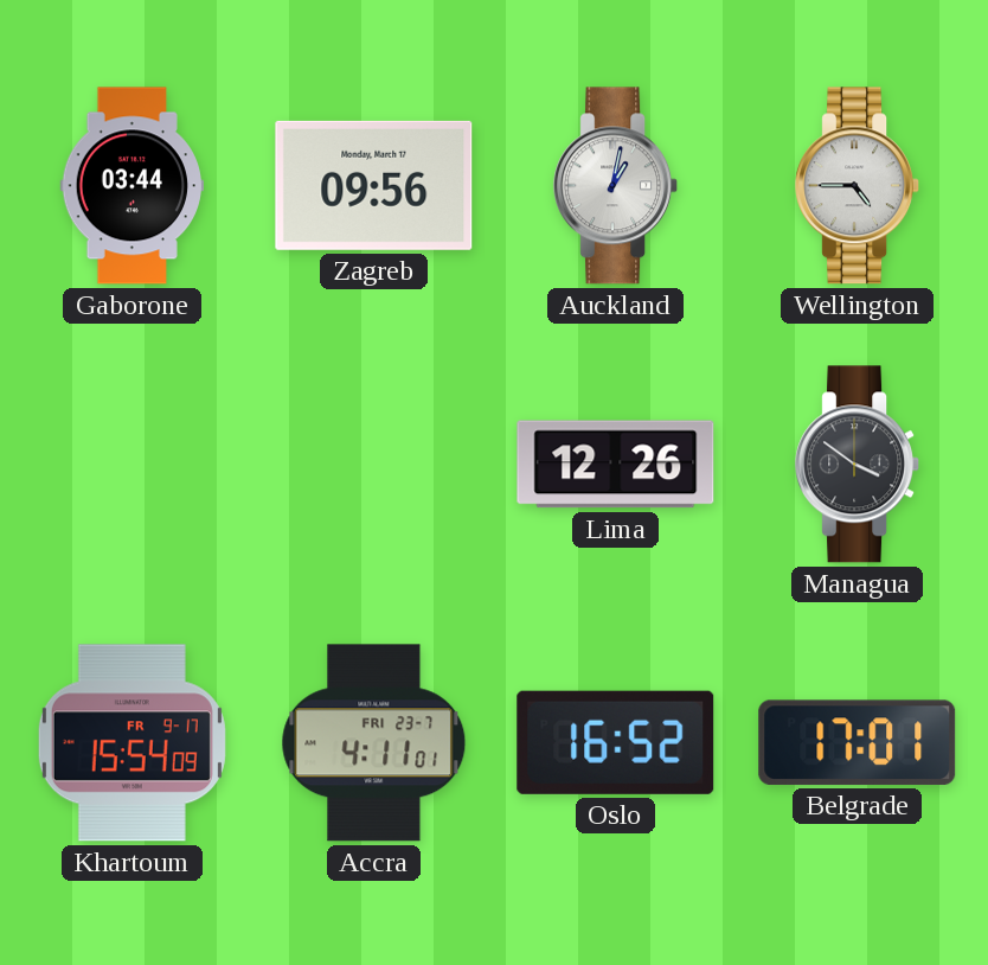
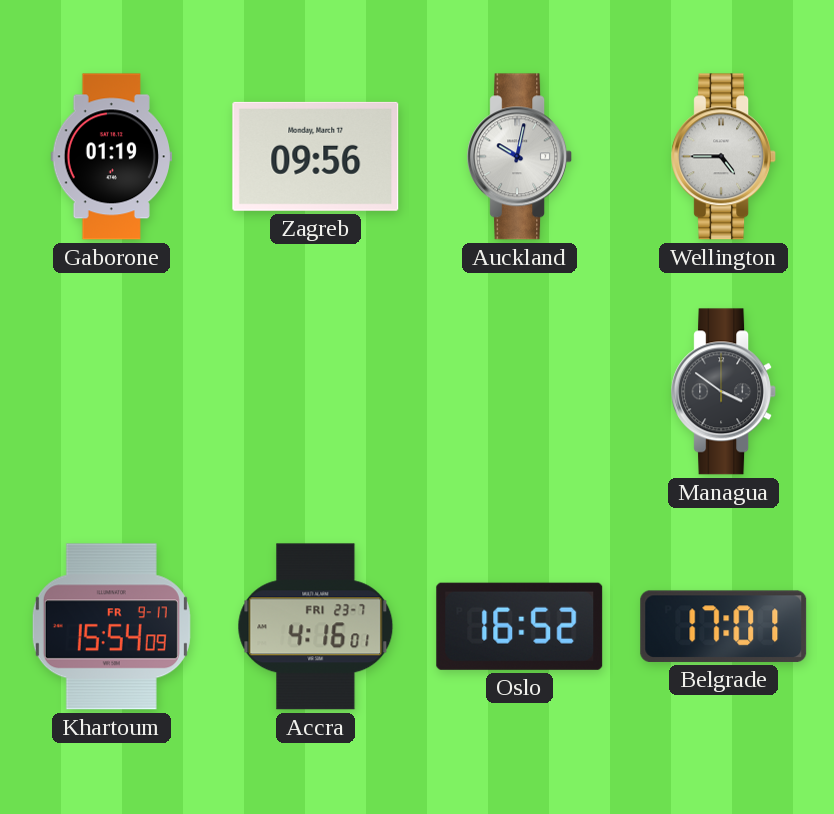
Gaborone: 03:44 -> 01:19 (111, 157)
Auckland: 1:02 -> 10:02 (520, 157)
Lima: 12:26 -> none (616, 465)
Accra: 4:11 -> 4:16 (316, 627)
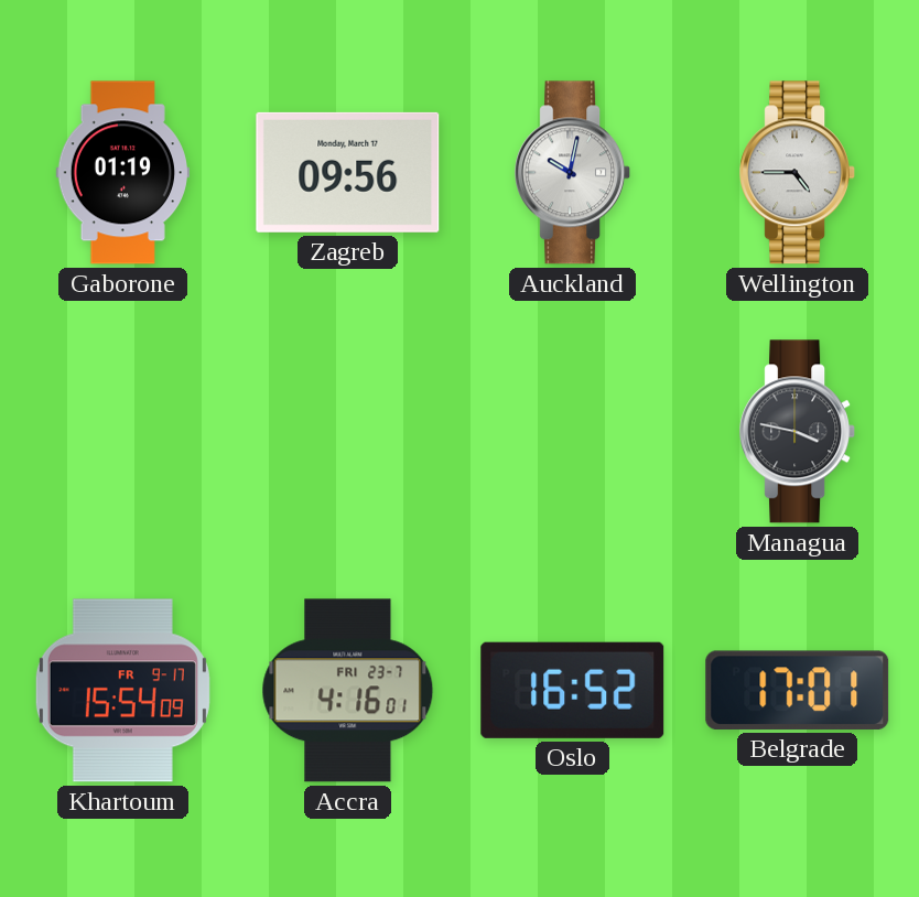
Managua: 3:51 -> 3:47 (798, 432)
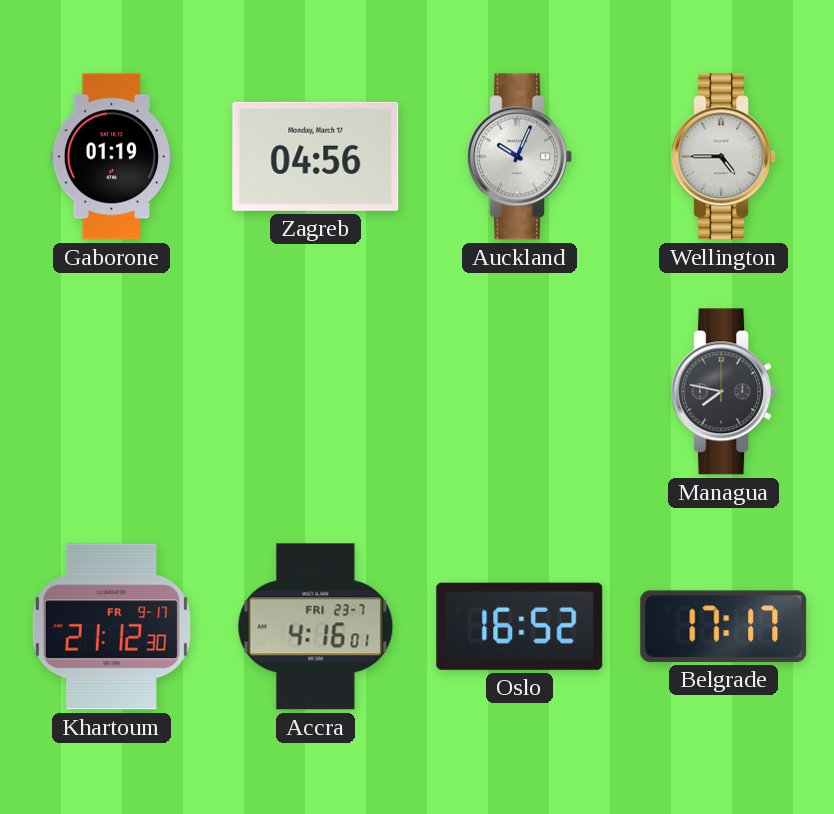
Zagreb: 09:56 -> 04:56 (316, 156)
Auckland: 10:02 -> 10:04 (520, 157)
Managua: 3:47 -> 7:47 (724, 392)
Khartoum: 15:54 -> 21:12 (111, 627)
Belgrade: 17:01 -> 17:17 (724, 626)
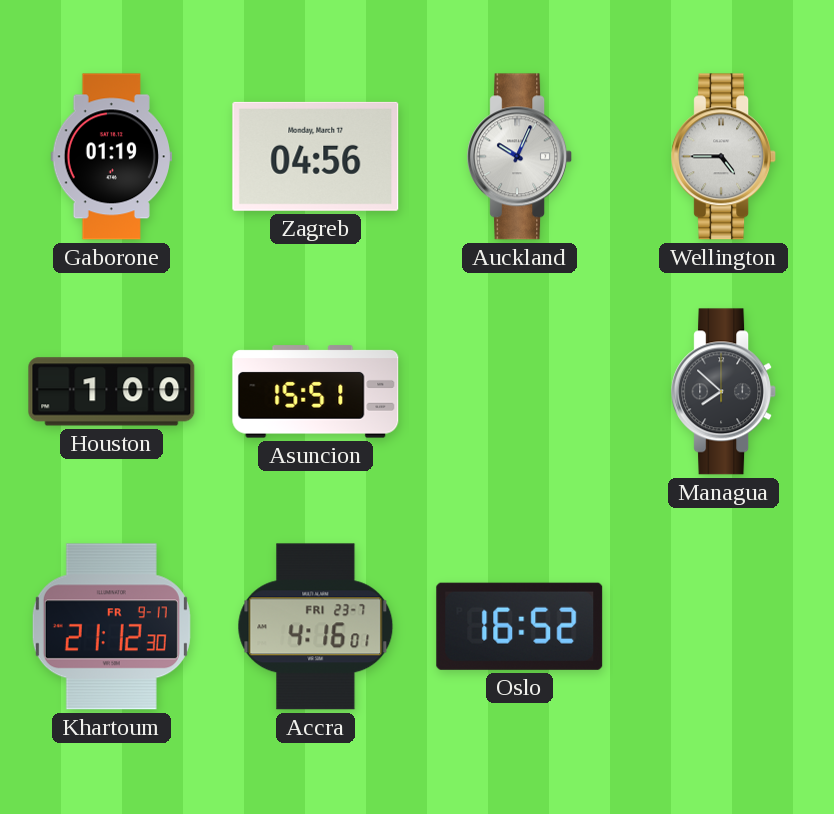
Houston: none -> 1:00 (112, 392)
Asuncion: none -> 15:51 (316, 392)
Managua: 7:47 -> 7:52 (724, 392)
Belgrade: 17:17 -> none (724, 626)
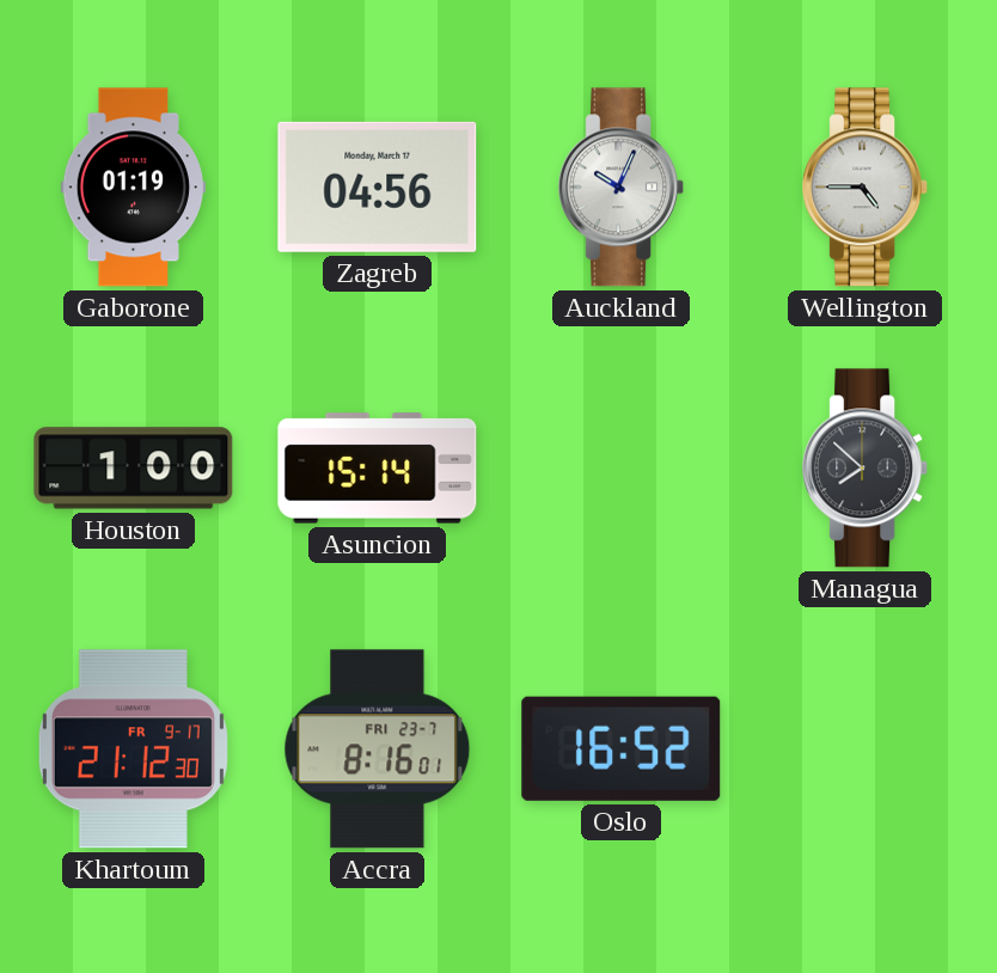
Asuncion: 15:51 -> 15:14 (378, 469)
Accra: 4:16 -> 8:16 (378, 749)
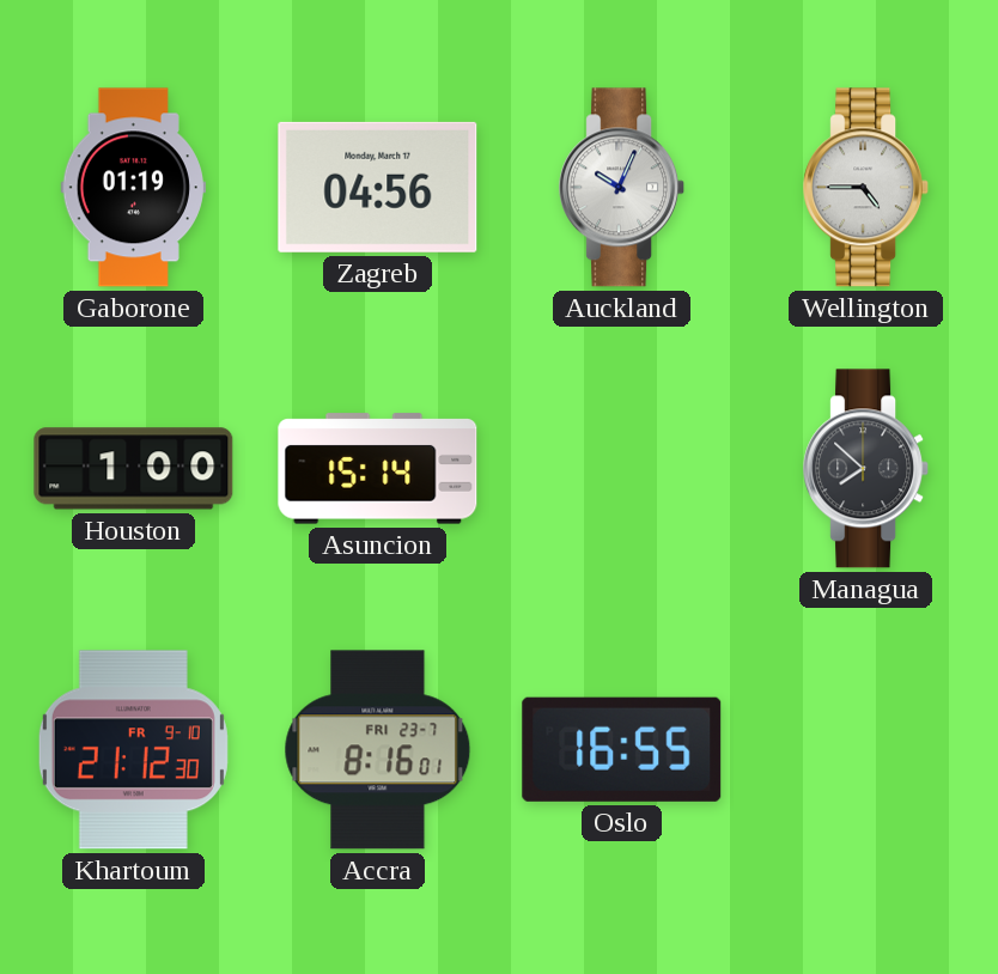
Khartoum date: FR 9-17 -> FR 9-10 (133, 750)
Oslo: 16:52 -> 16:55 (622, 749)
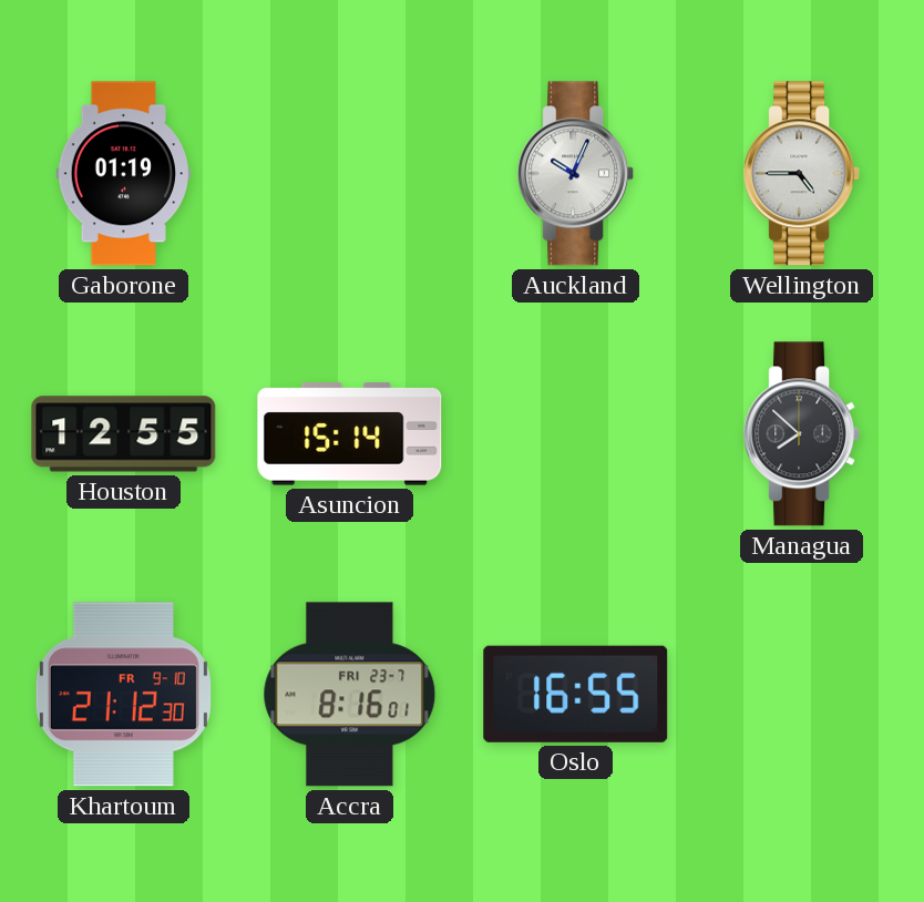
Zagreb: 04:56 -> none (378, 187)
Houston: 1:00 -> 12:55 (124, 434)
